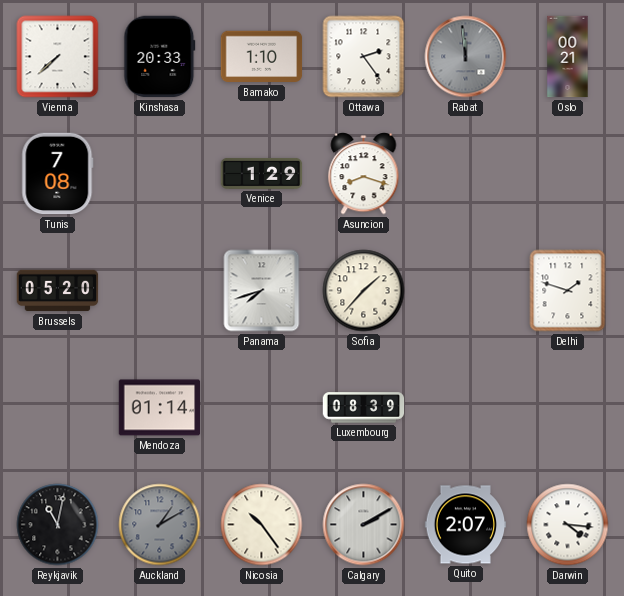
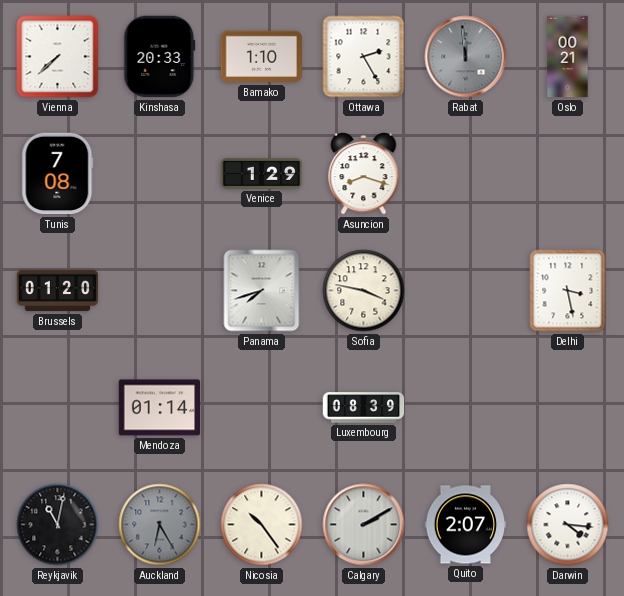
Ottawa: 2:24 -> 2:25 (364, 57)
Brussels: 05:20 -> 01:20 (58, 291)
Sofia: 1:37 -> 3:47 (364, 291)
Delhi: 1:48 -> 3:28 (568, 291)
Auckland: 1:10 -> 6:25 (160, 525)
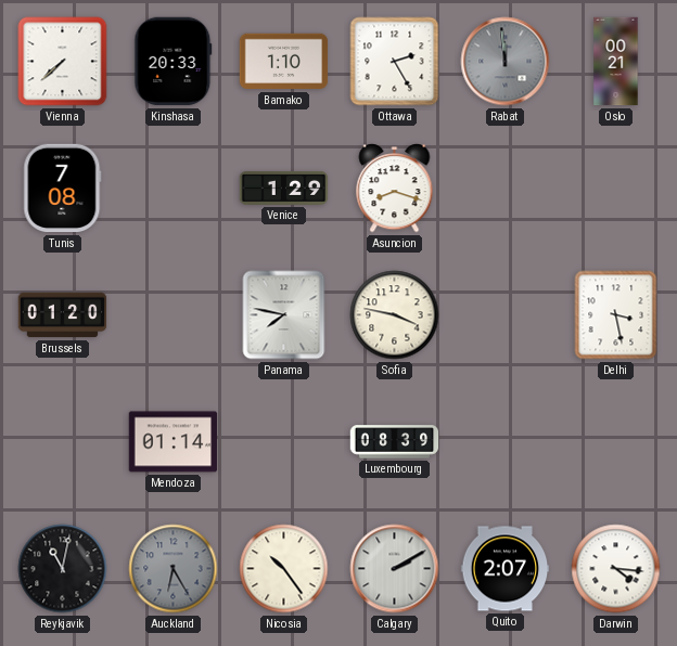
Panama: 7:42 -> 7:47 (284, 315)
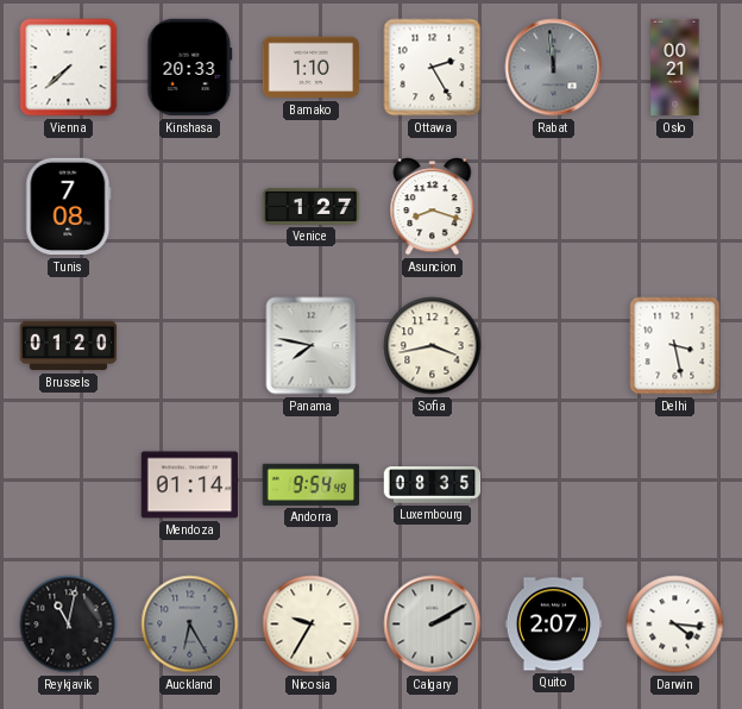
Venice: 1:29 -> 1:27 (312, 206)
Sofia: 3:47 -> 3:43 (433, 346)
Andorra: none -> 9:54 (310, 484)
Luxembourg: 08:39 -> 08:35 (433, 485)
Nicosia: 10:24 -> 9:35 (312, 625)
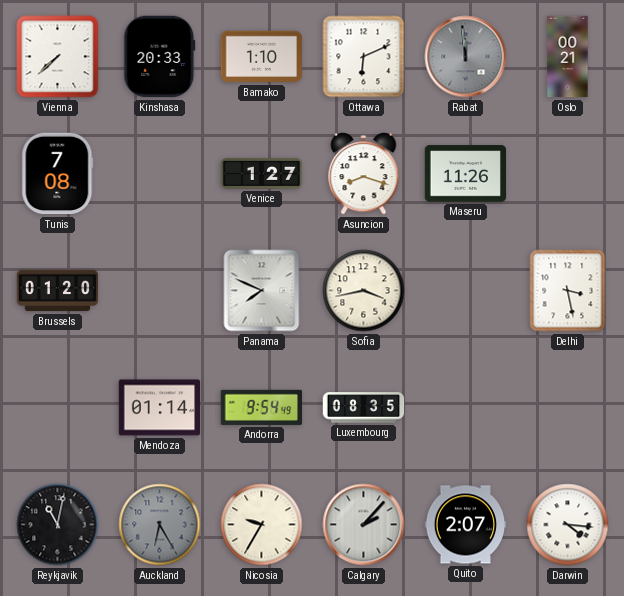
Ottawa: 2:25 -> 6:11 (364, 57)
Maseru: none -> 11:26 (466, 174)
Panama: 7:47 -> 7:49 (262, 291)
Calgary: 2:10 -> 2:07 (364, 525)
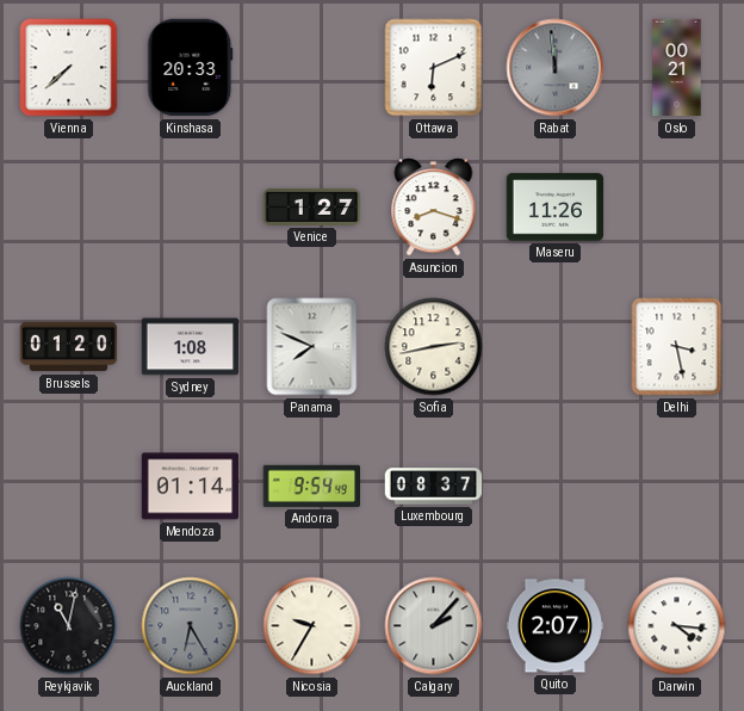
Bamako: 1:10 -> none (262, 57)
Tunis: 7:08 -> none (58, 174)
Sydney: none -> 1:08 (191, 347)
Sofia: 3:43 -> 2:43 (434, 347)
Luxembourg: 08:35 -> 08:37 (434, 487)
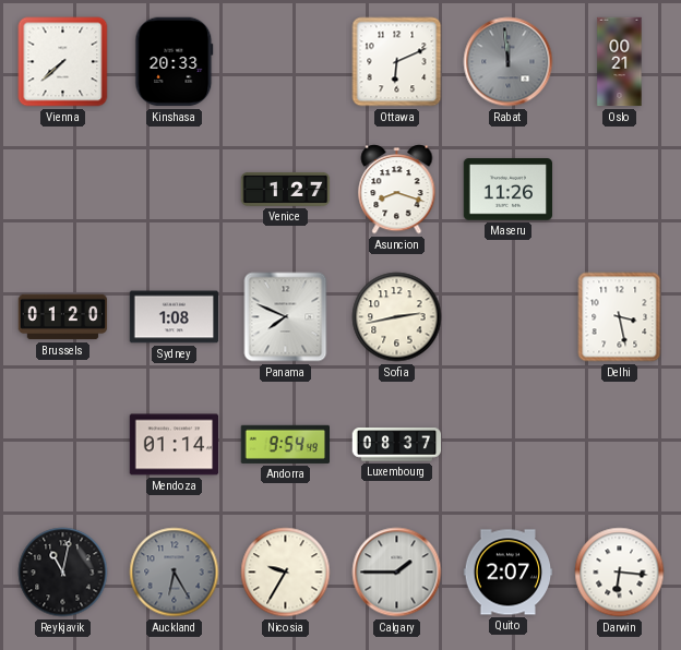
Calgary: 2:07 -> 1:45 (397, 573)
Darwin: 4:16 -> 6:16 (620, 573)
